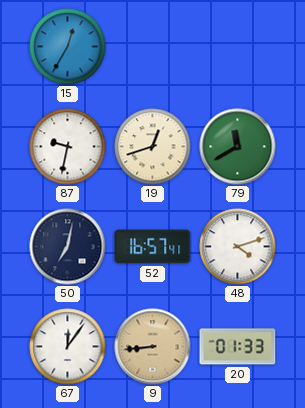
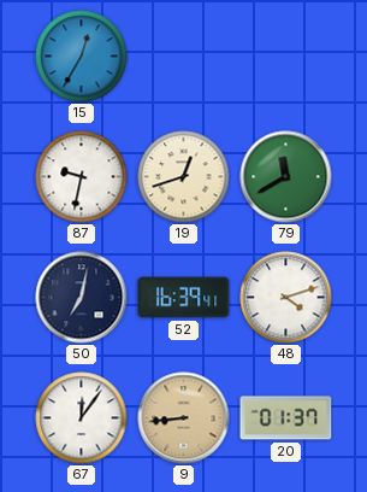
52: 16:57 -> 16:39 (184, 298)
20: 01:33 -> 01:37 (286, 418)
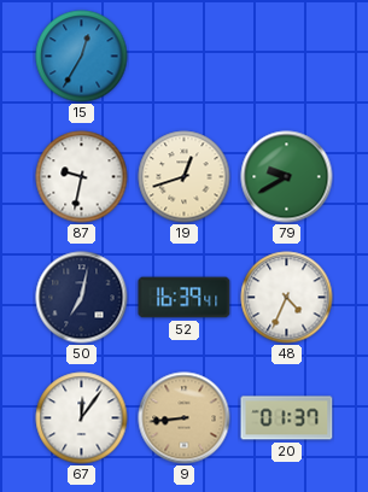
79: 11:40 -> 9:40 (287, 177)
48: 4:12 -> 4:34 (287, 298)
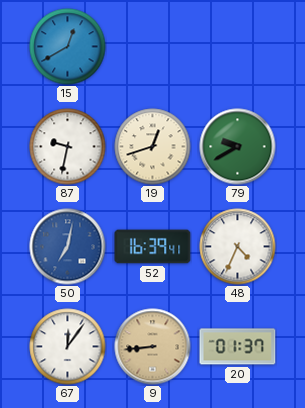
15: 12:35 -> 12:40 (68, 47)
50 dial: navy -> blue (68, 247)
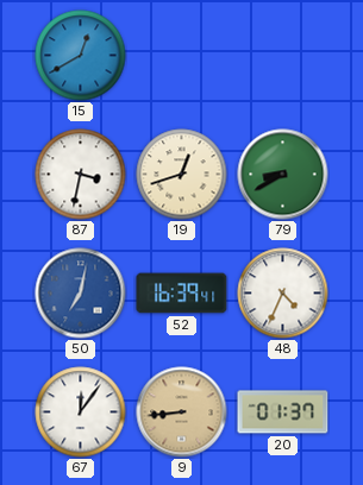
87: 9:32 -> 3:32 (81, 175)
79: 9:40 -> 8:40 (283, 175)
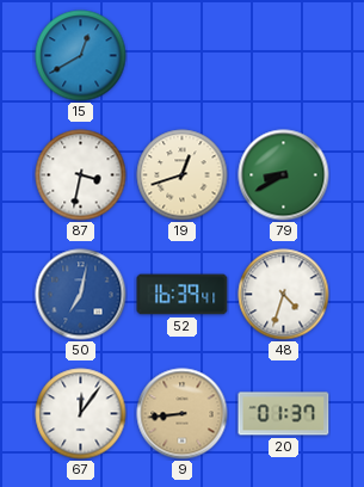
48: 4:34 -> 4:33 (284, 295)
